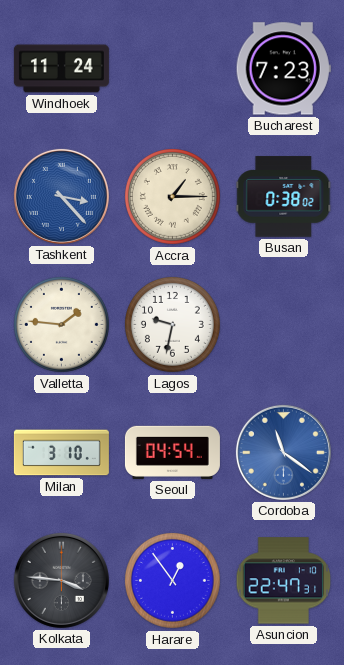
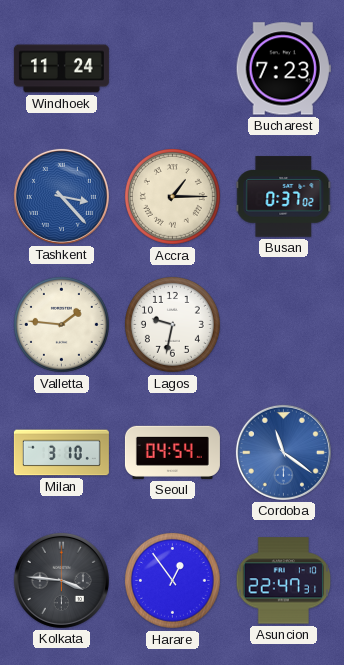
Busan: 0:38 -> 0:37 (284, 197)
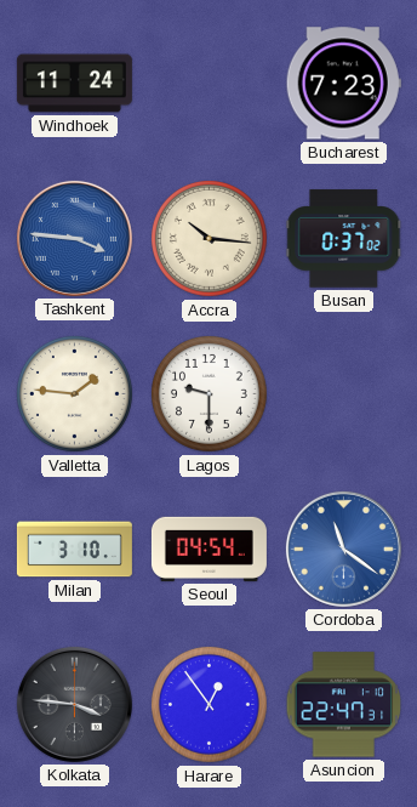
Tashkent: 3:23 -> 3:46 (74, 238)
Accra: 1:15 -> 10:16 (208, 238)
Lagos: 9:32 -> 9:30 (208, 393)
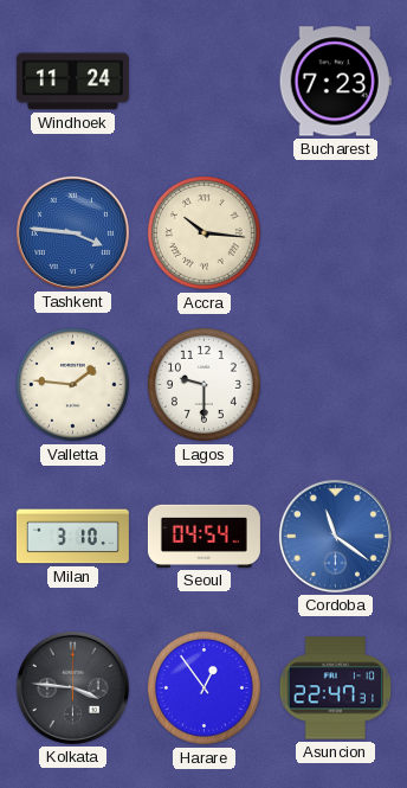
Busan: 0:37 -> none (344, 239)
